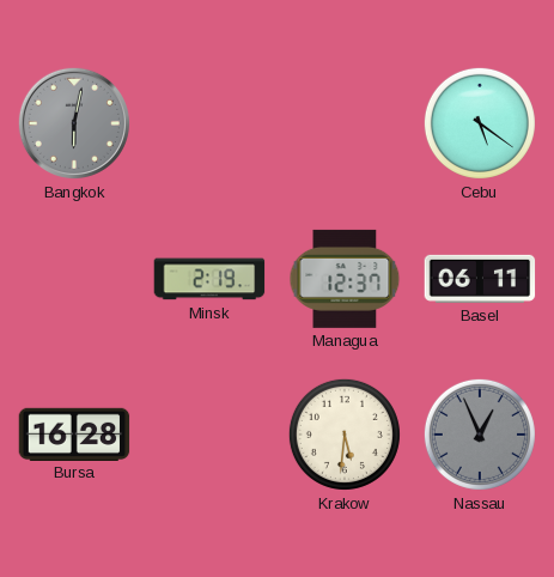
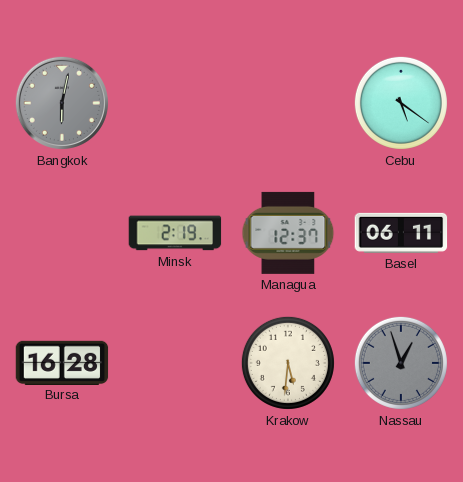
Nassau: 12:56 -> 12:57 (401, 363)
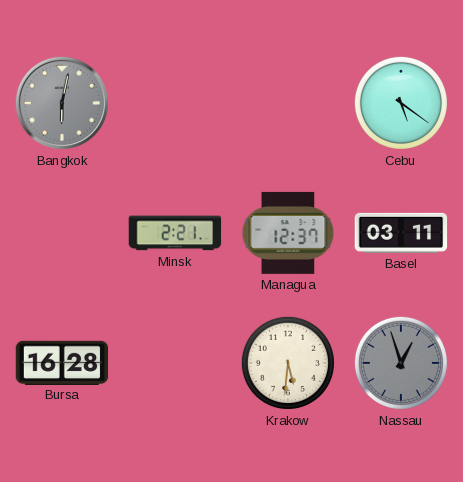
Minsk: 2:19 -> 2:21 (175, 233)
Basel: 06:11 -> 03:11 (401, 233)
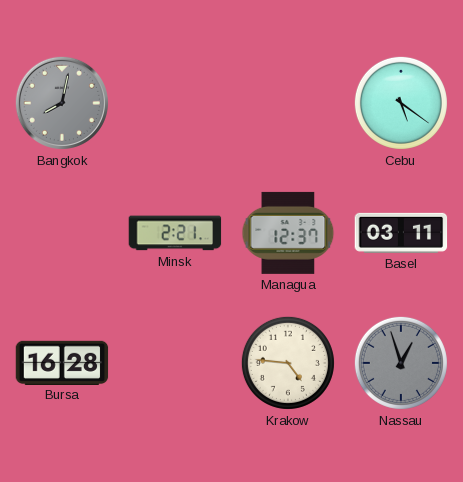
Bangkok: 6:02 -> 8:02 (62, 103)
Krakow: 5:31 -> 4:46 (288, 363)
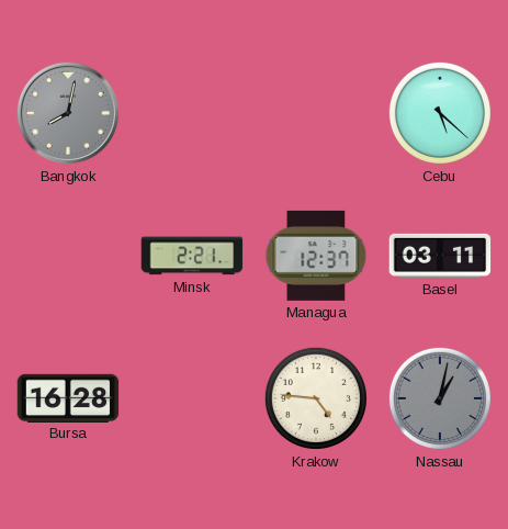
Cebu: 5:21 -> 5:22 (440, 113)
Nassau: 12:57 -> 1:02 (440, 398)
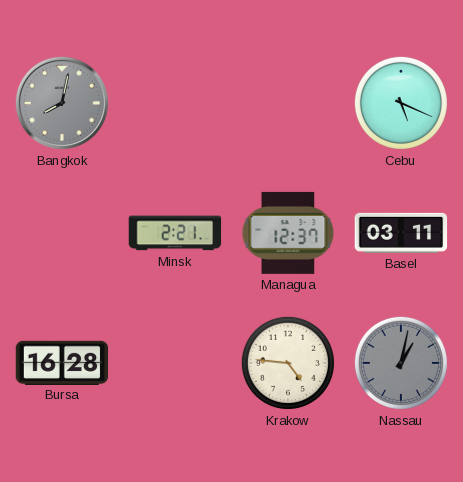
Cebu: 5:22 -> 5:19 (401, 103)
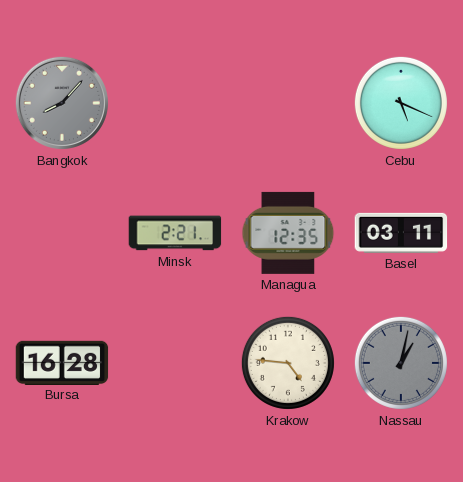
Bangkok: 8:02 -> 8:07 (62, 103)
Managua: 12:37 -> 12:35 (288, 233)
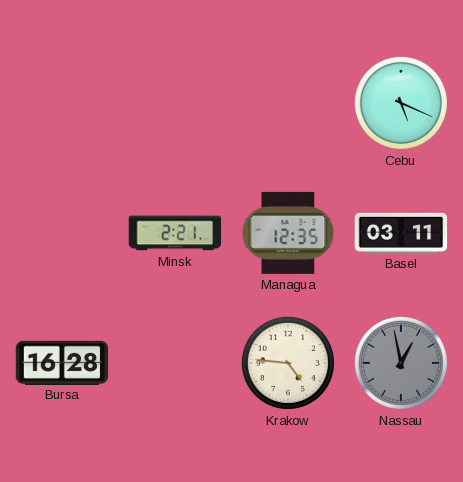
Bangkok: 8:07 -> none (62, 103)
Nassau: 1:02 -> 12:58 (401, 363)
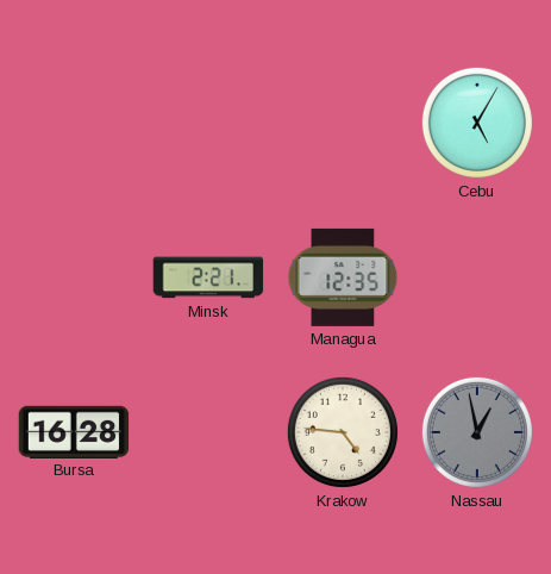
Cebu: 5:19 -> 5:05 (477, 123)
Basel: 03:11 -> none (401, 233)
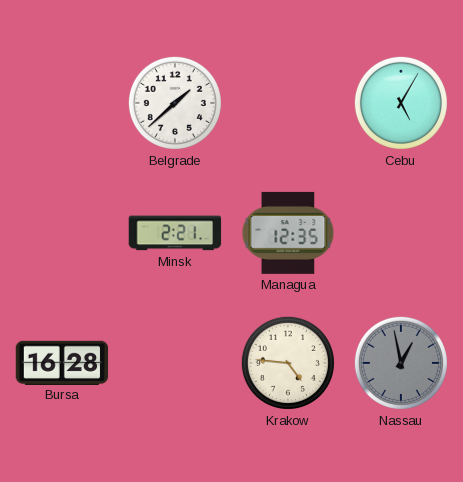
Belgrade: none -> 1:38 (175, 103)
